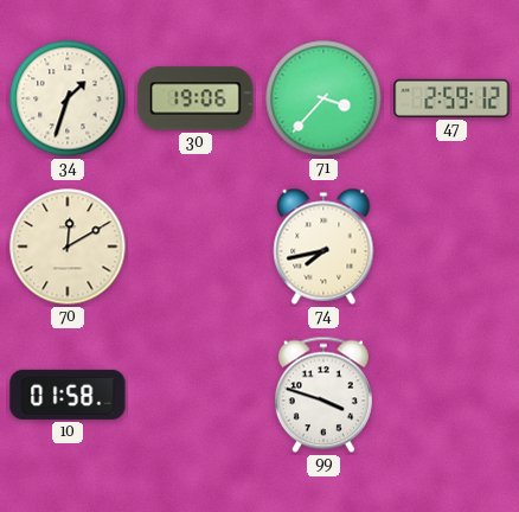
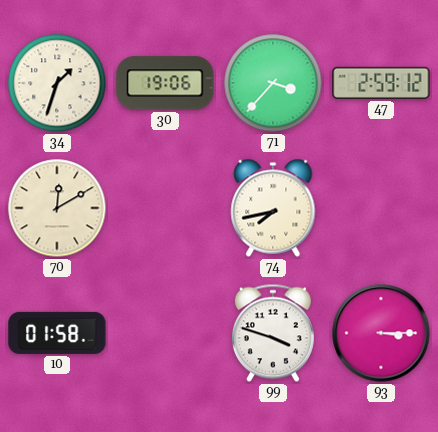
93: none -> 3:15 (381, 333)
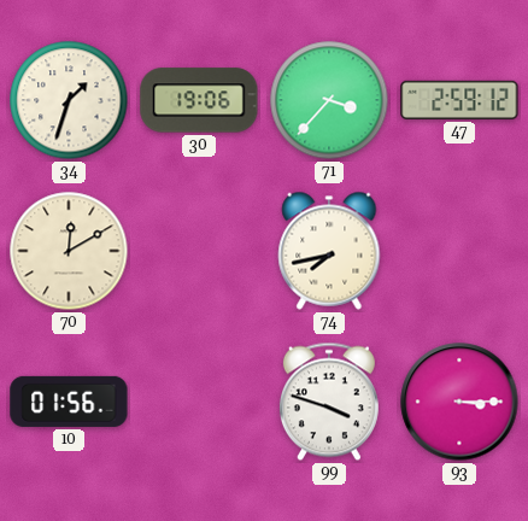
10: 01:58 -> 01:56 (69, 402)
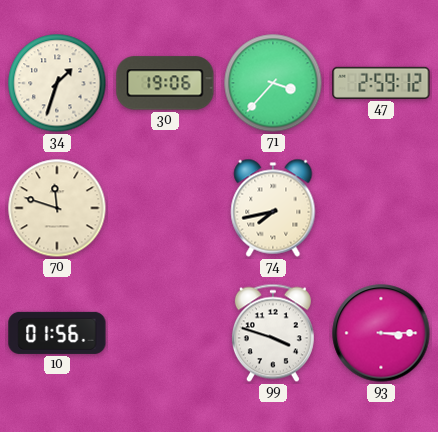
70: 12:10 -> 11:48 (57, 208)
